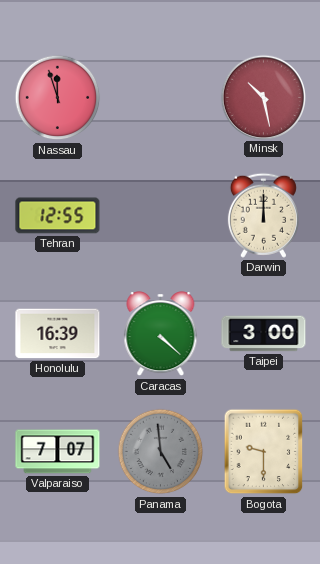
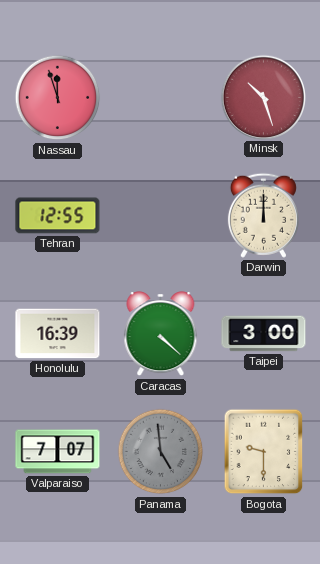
Minsk: 10:28 -> 10:27 (263, 97)
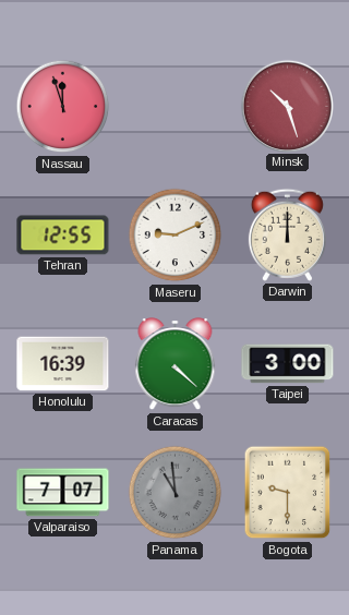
Maseru: none -> 9:11 (176, 236)
Panama: 4:59 -> 10:59 (176, 493)
